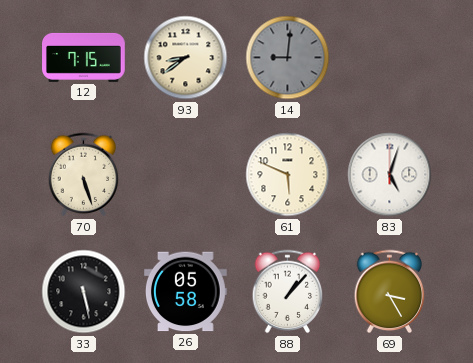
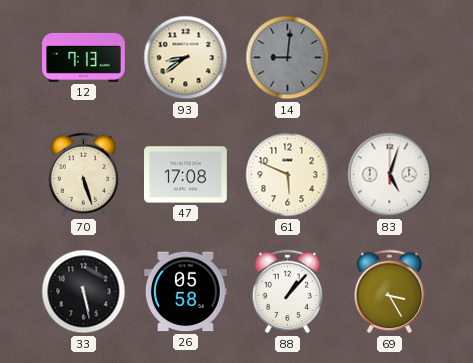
12: 7:15 -> 7:13 (84, 57)
47: none -> 17:08 (186, 175)
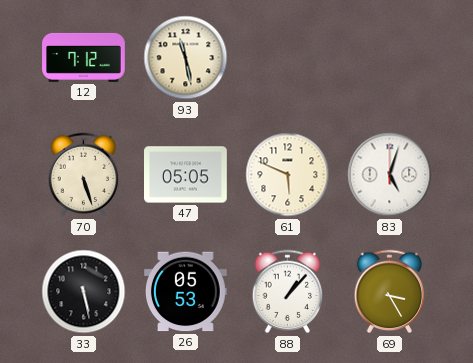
12: 7:13 -> 7:12 (84, 57)
93: 8:39 -> 11:28 (186, 58)
14: 9:01 -> none (288, 58)
47: 17:08 -> 05:05 (186, 175)
26: 05:58 -> 05:53 (186, 292)
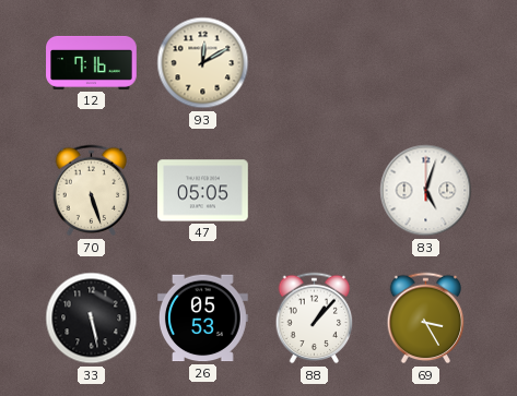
12: 7:12 -> 7:16 (92, 62)
93: 11:28 -> 12:10 (203, 63)
61: 5:49 -> none (288, 175)
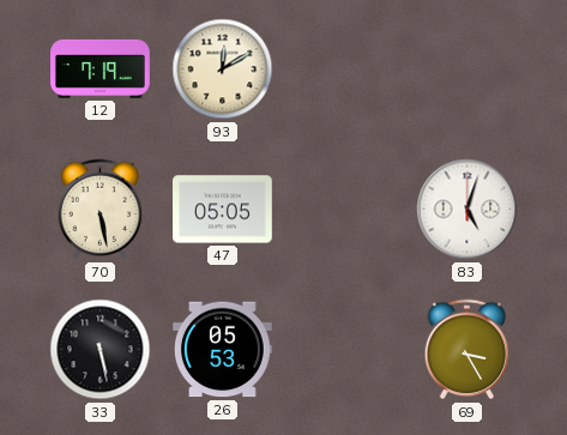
12: 7:16 -> 7:19 (101, 68)
70: 5:27 -> 5:28 (101, 210)
88: 1:07 -> none (315, 319)
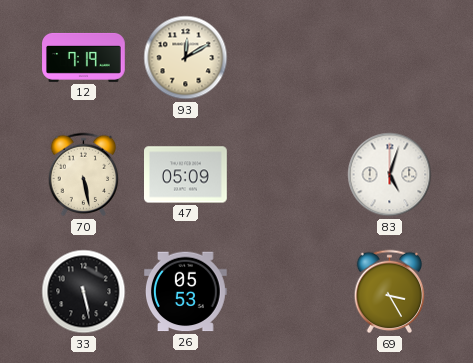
47: 05:05 -> 05:09 (186, 175)
